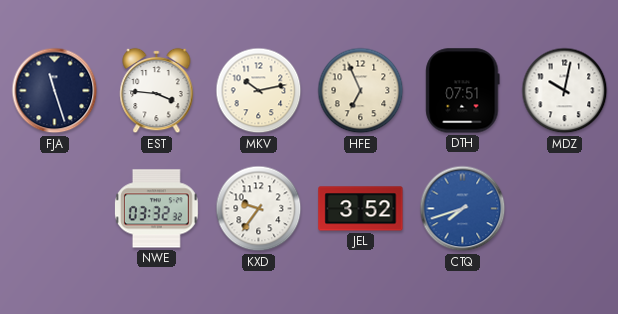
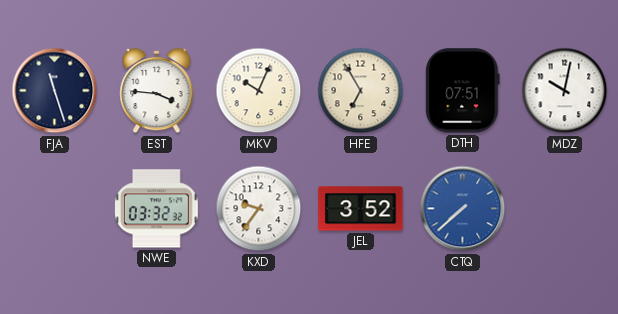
MKV: 10:13 -> 10:04 (259, 91)
HFE: 6:56 -> 6:55 (361, 91)
CTQ: 7:42 -> 7:38 (463, 209)
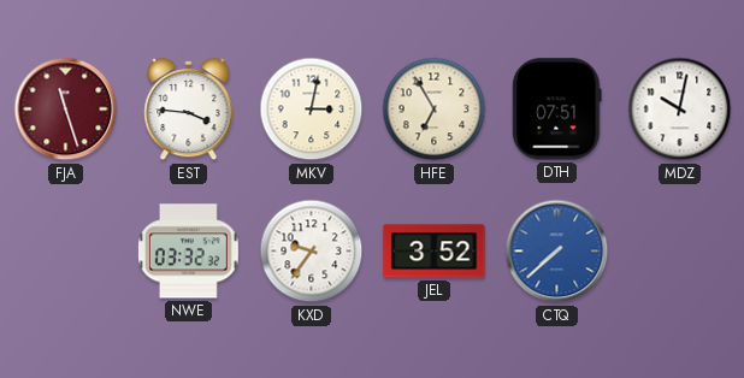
FJA dial: navy -> burgundy (66, 110)
MKV: 10:04 -> 3:02 (312, 110)
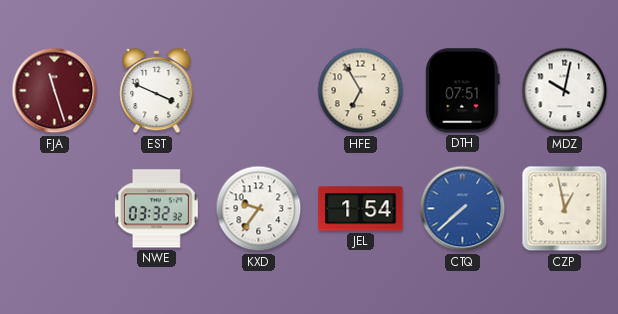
EST: 3:46 -> 3:49 (157, 91)
MKV: 3:02 -> none (312, 110)
JEL: 3:52 -> 1:54 (361, 209)
CZP: none -> 12:58 (565, 209)
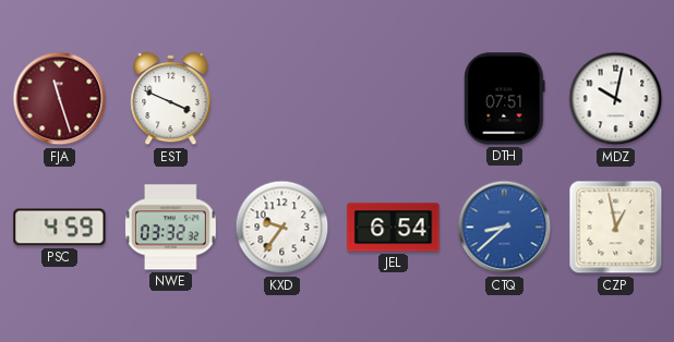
HFE: 6:55 -> none (361, 91)
PSC: none -> 4:59 (60, 228)
JEL: 1:54 -> 6:54 (394, 228)
CTQ: 7:38 -> 8:38 (505, 228)
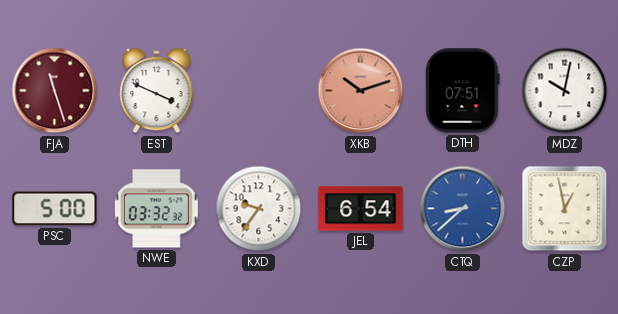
XKB: none -> 10:12 (361, 91)
PSC: 4:59 -> 5:00 (55, 209)
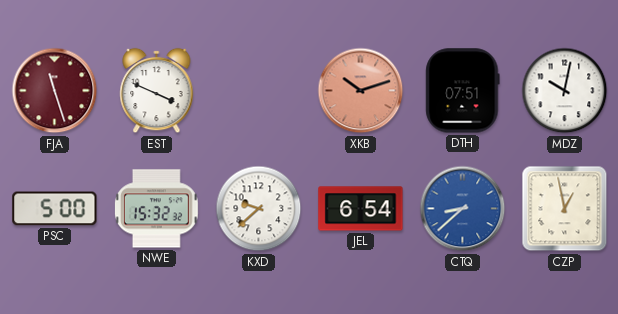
NWE: 03:32 -> 15:32 (156, 209)
KXD: 9:36 -> 9:38 (259, 209)
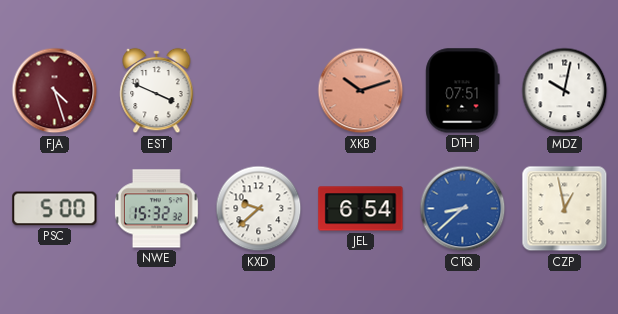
FJA: 11:27 -> 4:27 (55, 91)
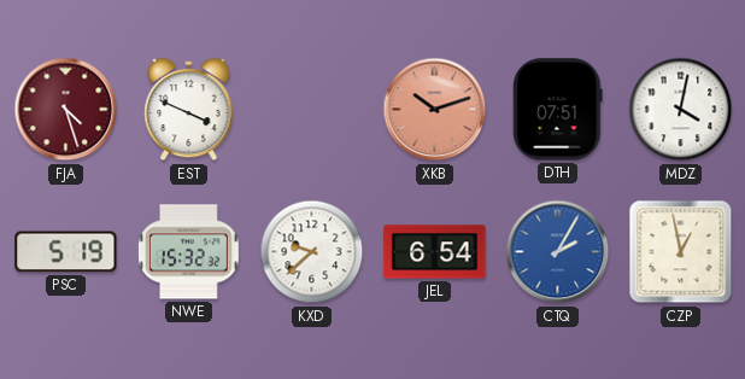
MDZ: 10:02 -> 4:02 (681, 110)
PSC: 5:00 -> 5:19 (66, 252)
CTQ: 8:38 -> 2:05 (558, 252)
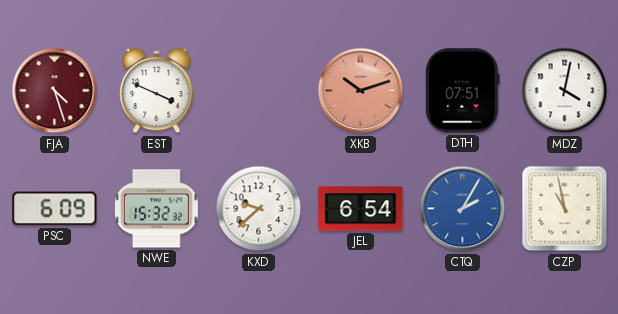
PSC: 5:19 -> 6:09 (55, 209)
CZP: 12:58 -> 10:58 (565, 209)
